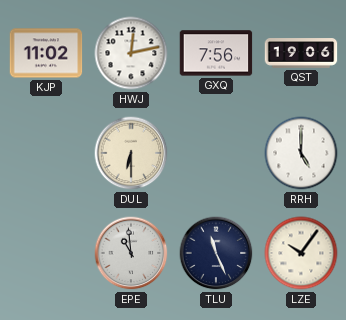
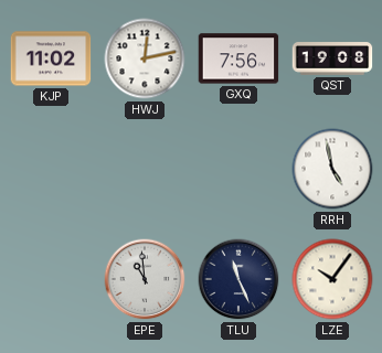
QST: 19:06 -> 19:08 (332, 58)
DUL: 6:30 -> none (131, 153)
RRH: 5:00 -> 4:58 (332, 169)
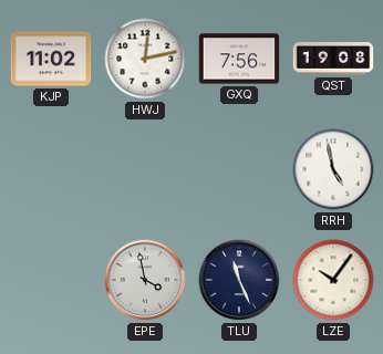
EPE: 10:59 -> 3:58 (145, 280)
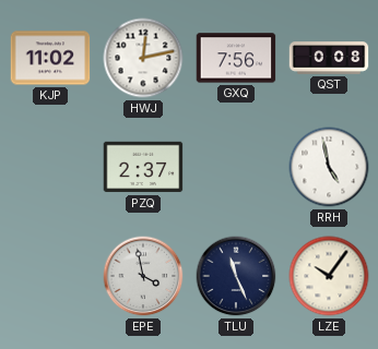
QST: 19:08 -> 0:08 (329, 58)
PZQ: none -> 2:37 (143, 167)
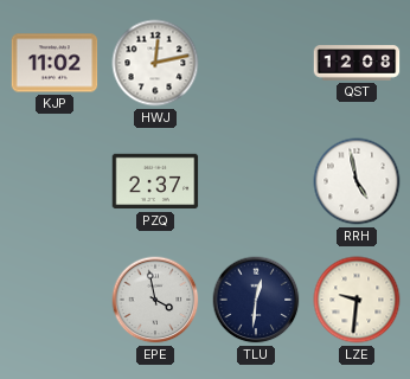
GXQ: 7:56 -> none (236, 58)
QST: 0:08 -> 12:08 (357, 63)
TLU: 11:26 -> 12:31 (256, 300)
LZE: 10:06 -> 9:31 (357, 300)
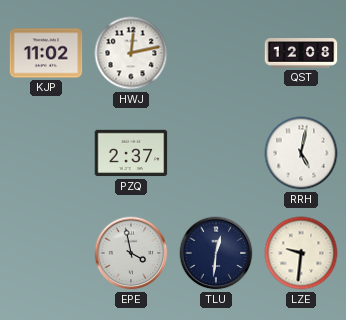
RRH: 4:58 -> 5:02 (301, 153)
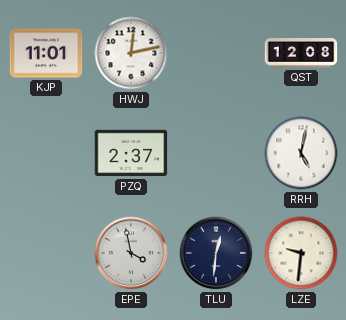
KJP: 11:02 -> 11:01 (46, 53)
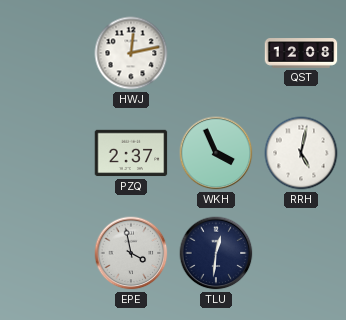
KJP: 11:01 -> none (46, 53)
WKH: none -> 3:56 (216, 153)
LZE: 9:31 -> none (301, 253)
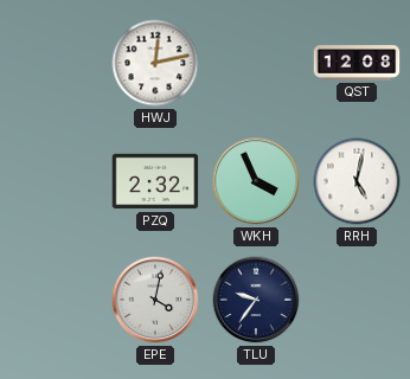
PZQ: 2:37 -> 2:32 (155, 181)
EPE: 3:58 -> 4:02 (155, 300)
TLU: 12:31 -> 9:36 (256, 300)
